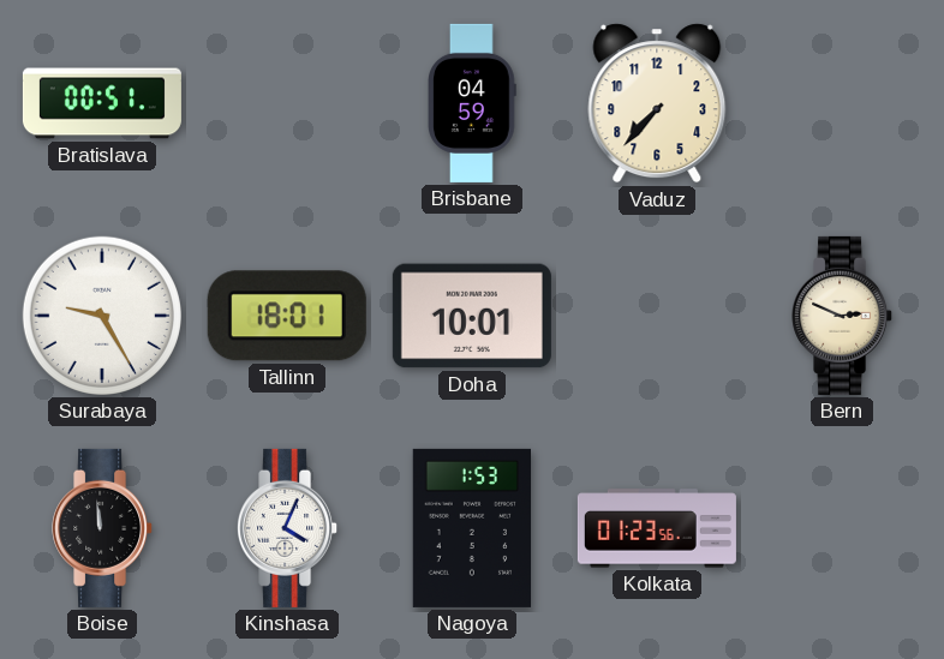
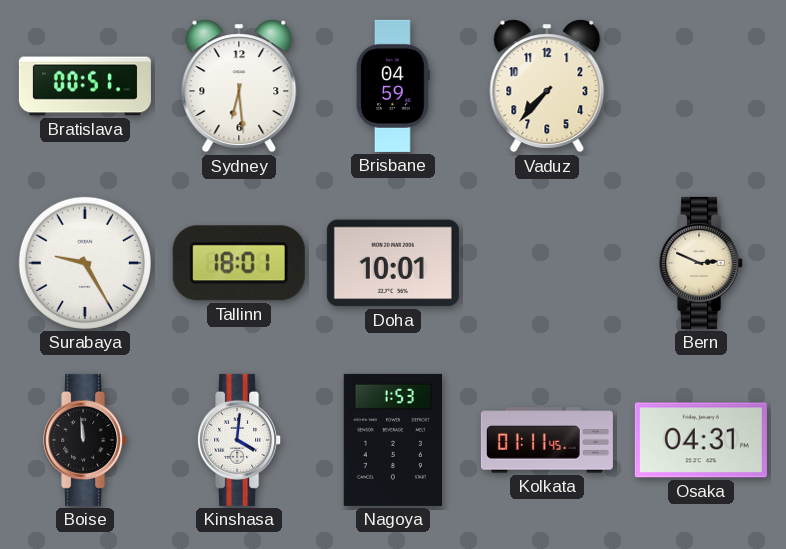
Sydney: none -> 6:29 (239, 86)
Kinshasa: 4:04 -> 4:01 (240, 440)
Kolkata: 01:23 -> 01:11 (547, 440)
Osaka: none -> 04:31 (701, 440)
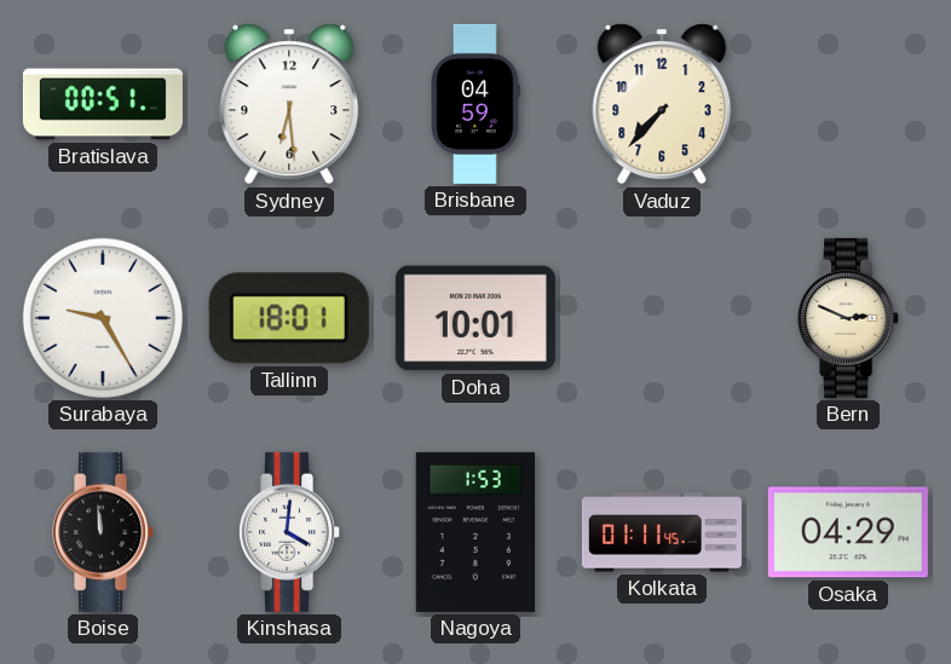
Osaka: 04:31 -> 04:29 (848, 532)
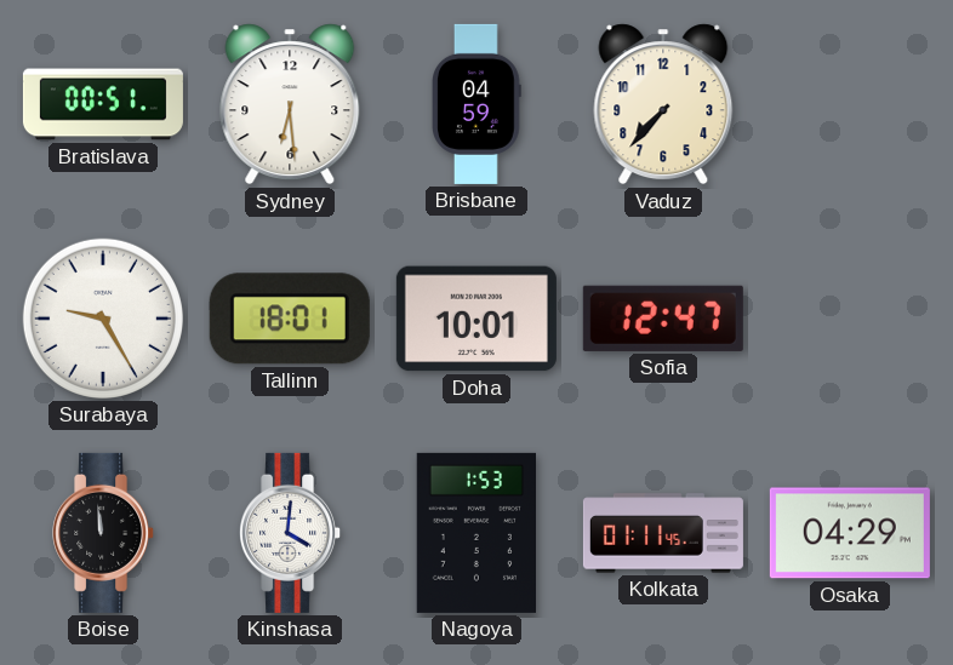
Sofia: none -> 12:47 (663, 319)
Bern: 2:49 -> none (849, 318)
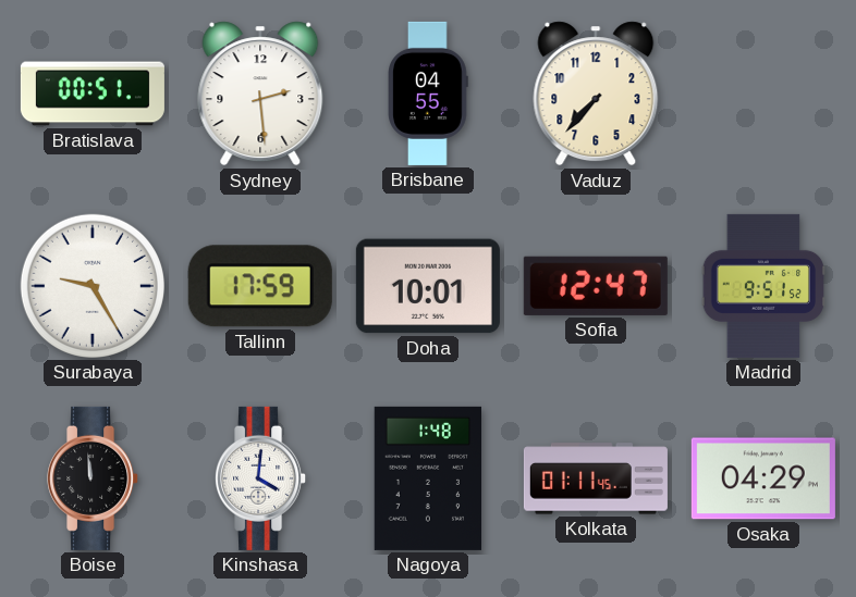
Sydney: 6:29 -> 2:29 (260, 94)
Brisbane: 04:59 -> 04:55 (429, 94)
Tallinn: 18:01 -> 17:59 (260, 286)
Madrid: none -> 9:51 (762, 286)
Nagoya: 1:53 -> 1:48 (427, 478)
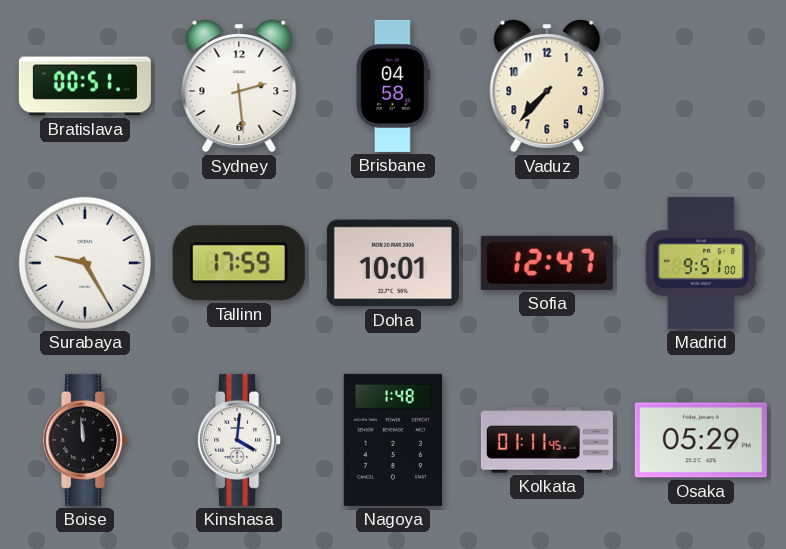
Brisbane: 04:55 -> 04:58 (394, 86)
Madrid: 9:51:52 -> 9:51:00 (700, 263)
Osaka: 04:29 -> 05:29 (701, 440)
